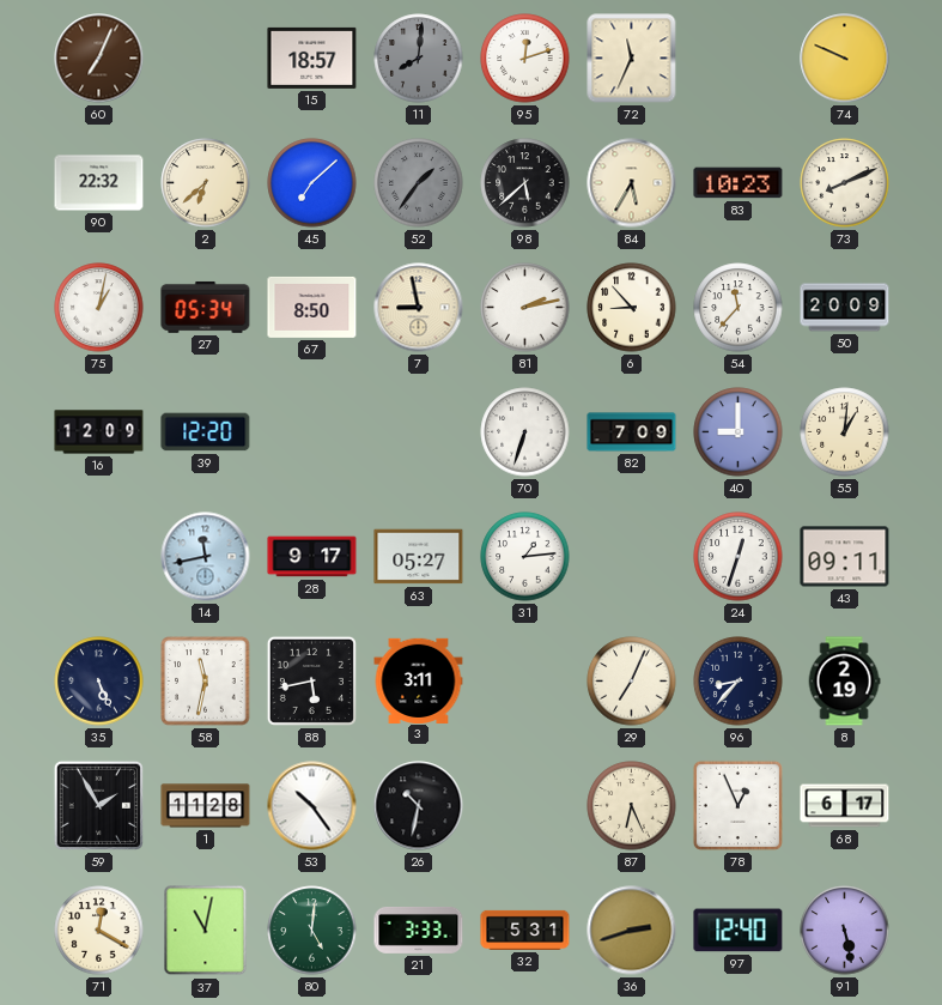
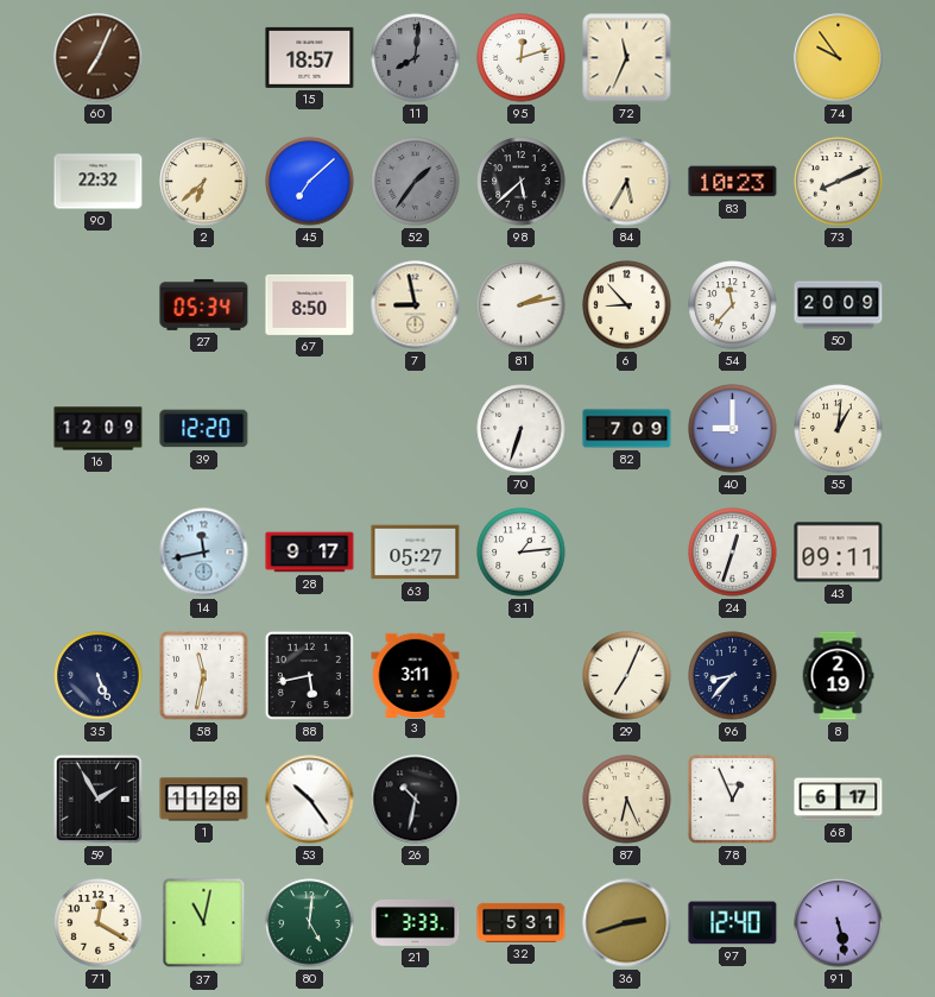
74: 9:49 -> 9:54 (839, 58)
75: 1:02 -> none (99, 308)
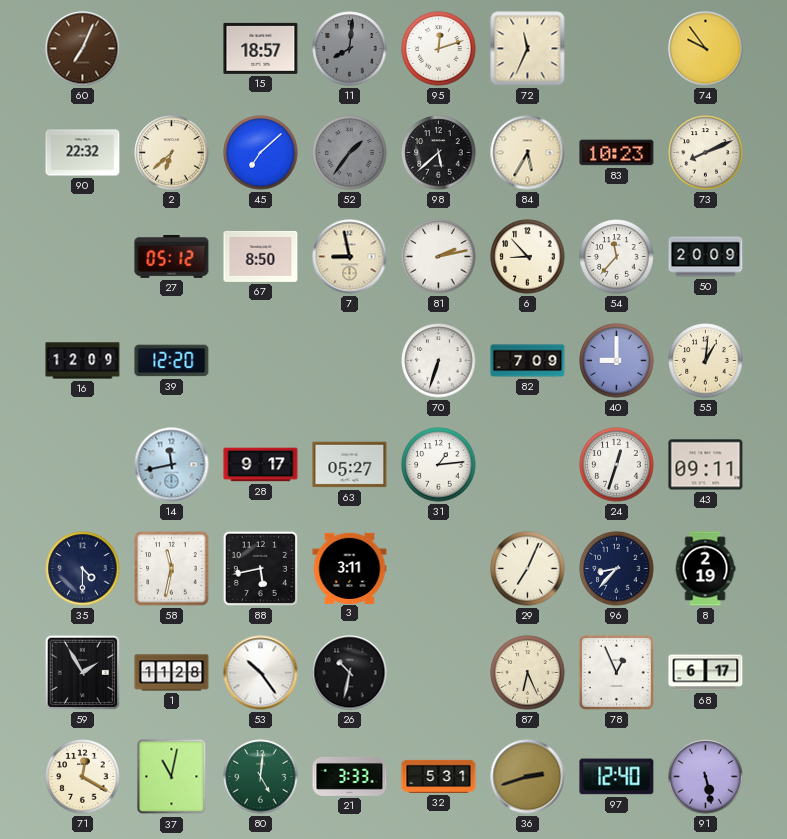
27: 05:34 -> 05:12 (172, 256)
35: 5:26 -> 4:30 (83, 569)
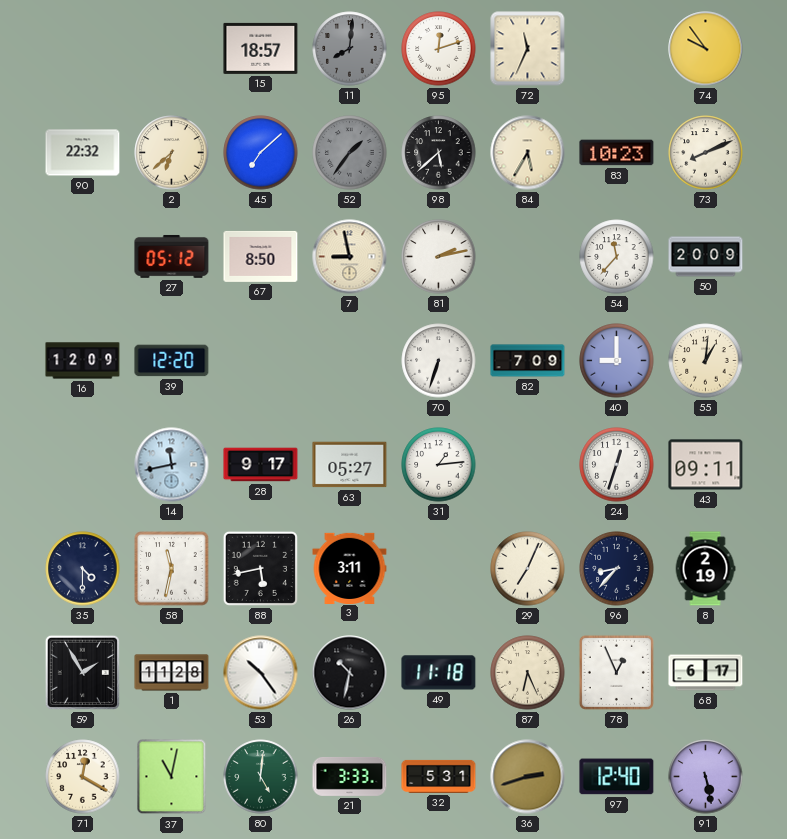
60: 7:04 -> none (83, 49)
6: 8:53 -> none (528, 257)
49: none -> 11:18 (439, 673)
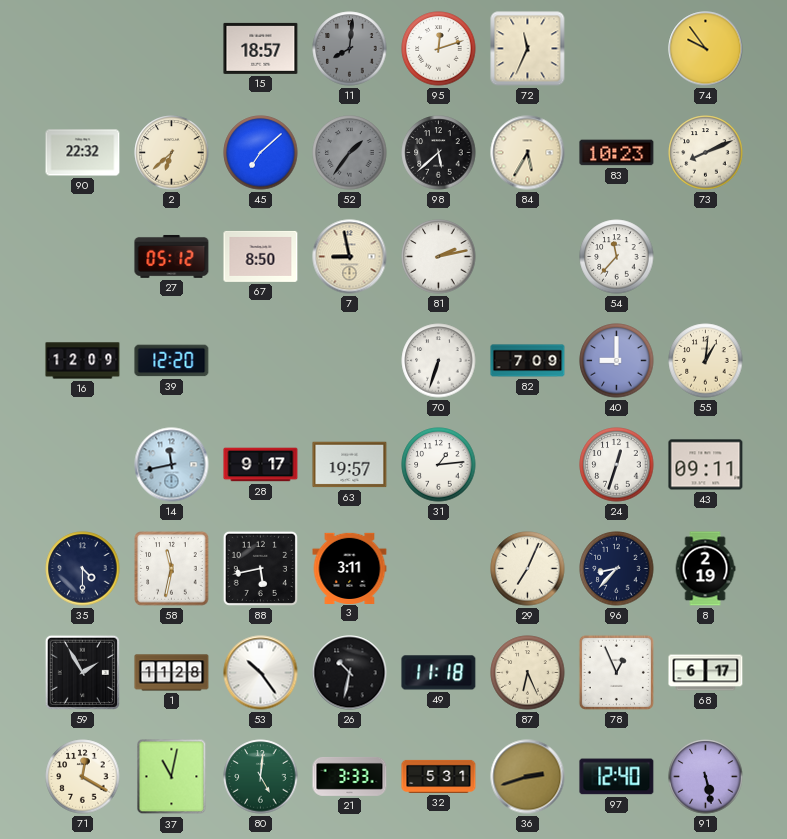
50: 20:09 -> none (706, 257)
63: 05:27 -> 19:57 (350, 465)
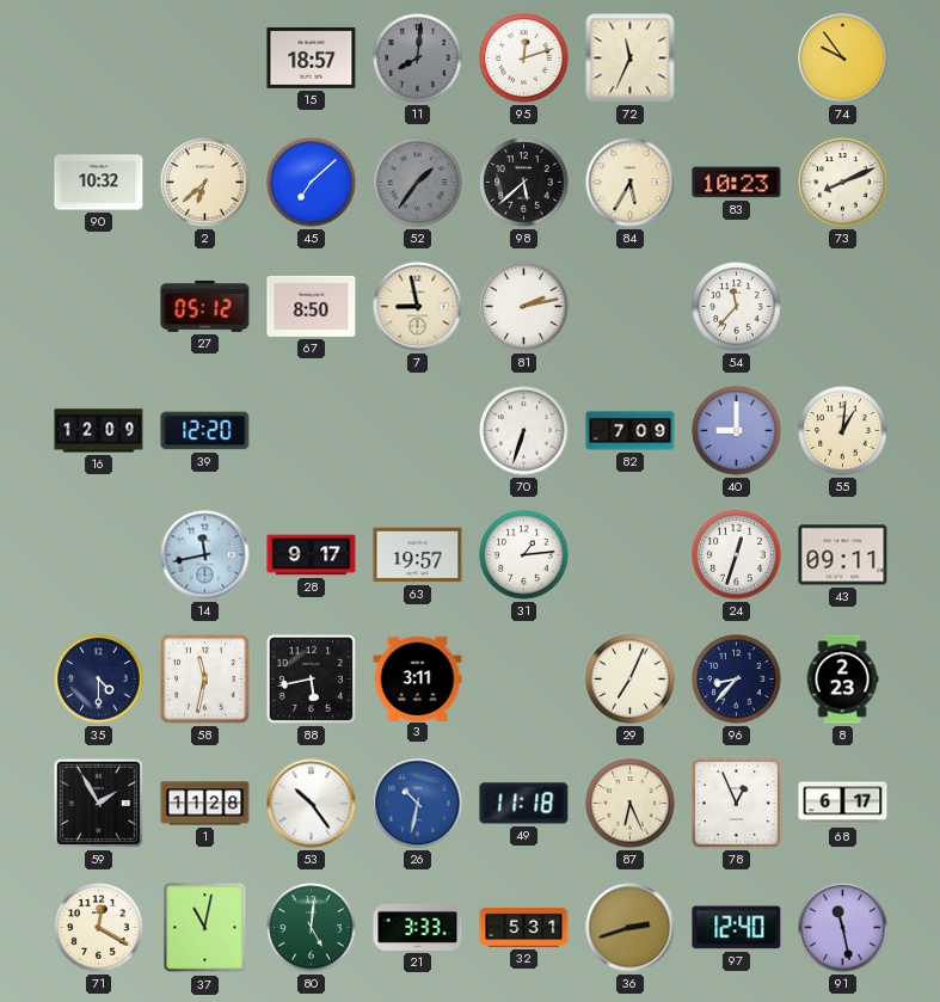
90: 22:32 -> 10:32 (99, 183)
8: 2:19 -> 2:23 (842, 680)
26 dial: black -> blue (418, 804)
91: 5:28 -> 11:28 (843, 928)
